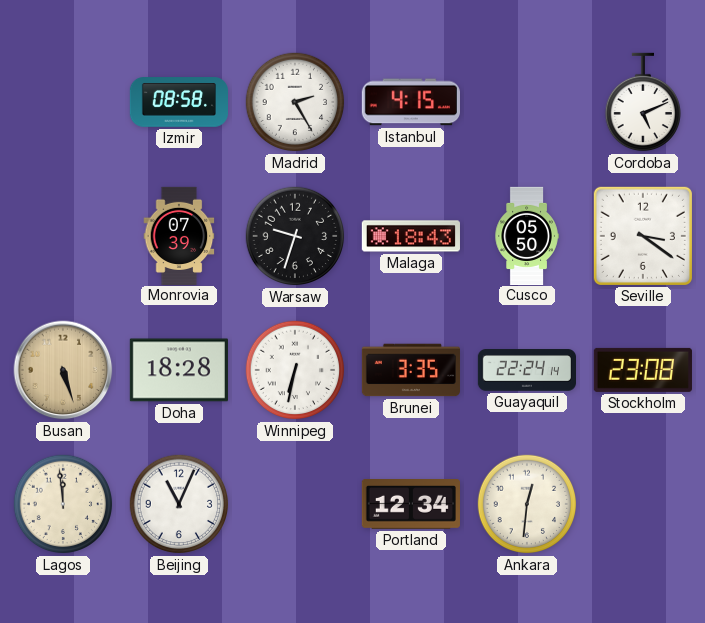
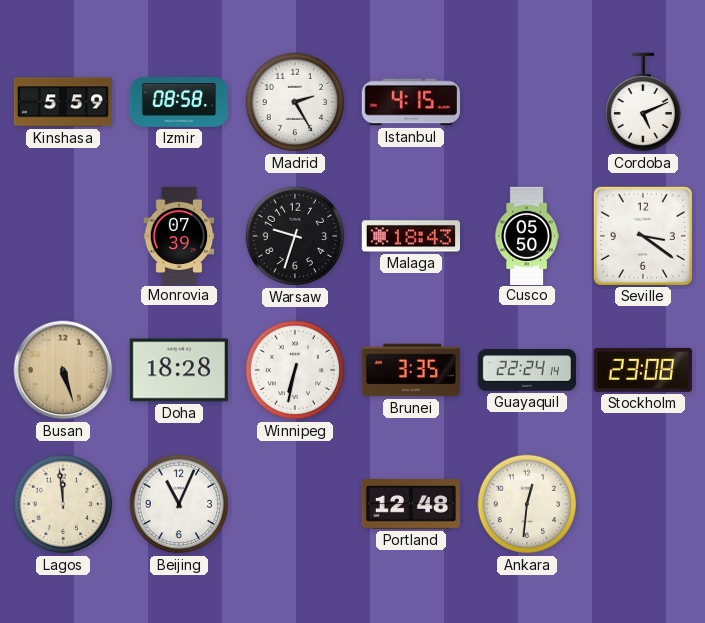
Kinshasa: none -> 5:59 (62, 102)
Portland: 12:34 -> 12:48 (411, 505)
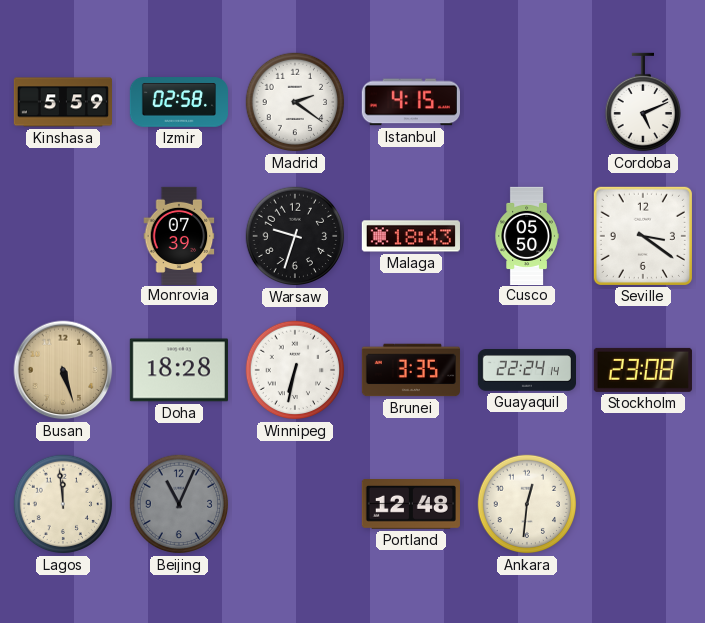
Izmir: 08:58 -> 02:58 (178, 102)
Madrid: 2:25 -> 2:21 (295, 102)
Beijing dial: white -> grey (179, 504)
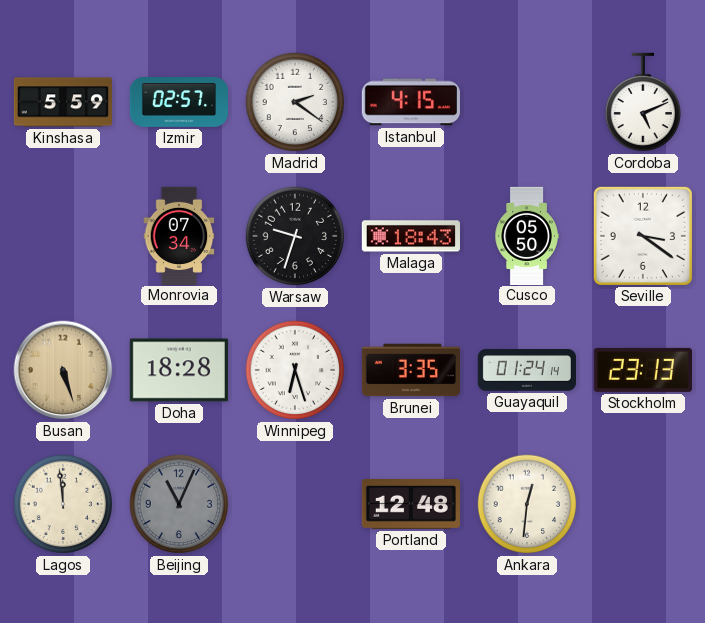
Izmir: 02:58 -> 02:57 (178, 102)
Monrovia: 07:39 -> 07:34 (179, 235)
Winnipeg: 6:32 -> 6:27 (295, 370)
Guayaquil: 22:24 -> 01:24 (526, 370)
Stockholm: 23:08 -> 23:13 (643, 370)
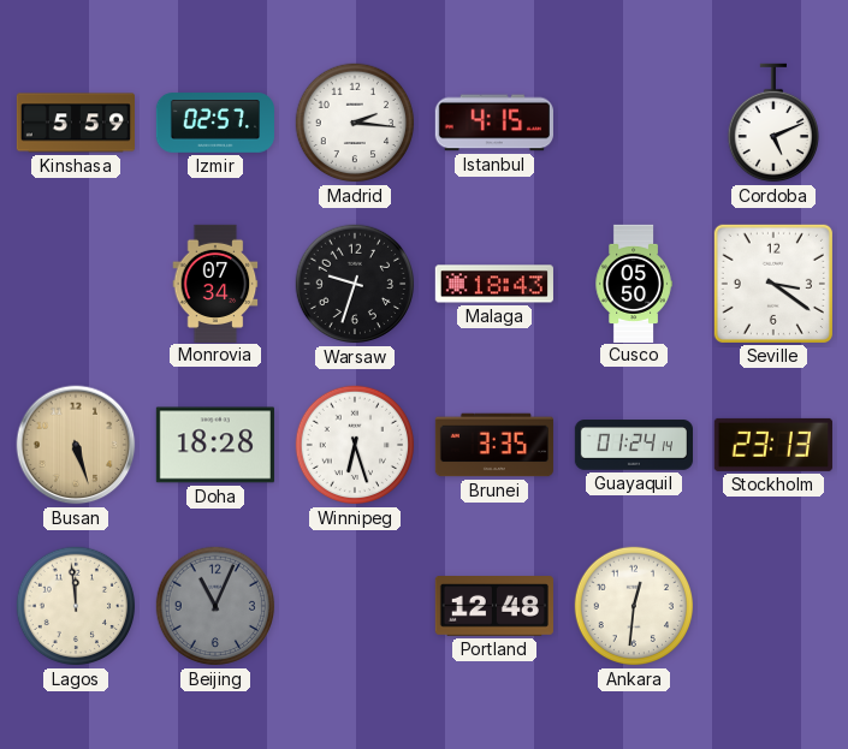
Madrid: 2:21 -> 2:16 (355, 123)
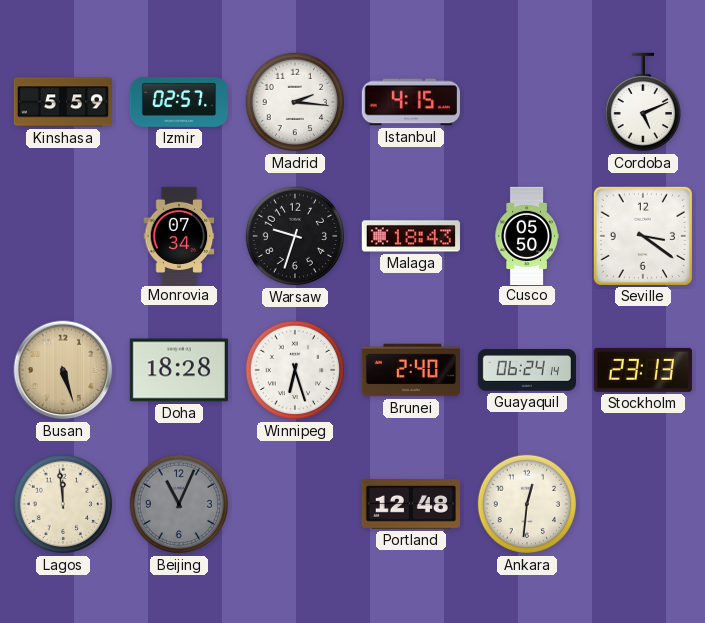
Brunei: 3:35 -> 2:40 (410, 370)
Guayaquil: 01:24 -> 06:24 (526, 370)
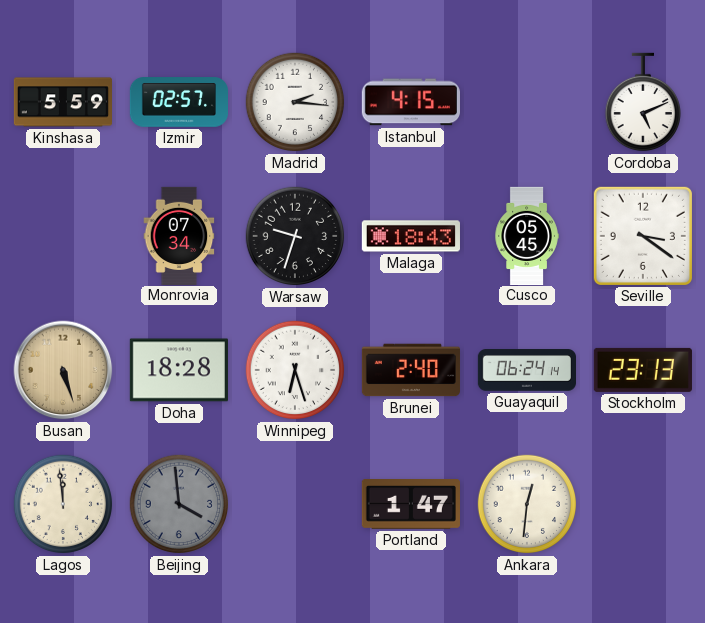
Cusco: 05:50 -> 05:45 (527, 235)
Beijing: 11:04 -> 3:59 (179, 504)
Portland: 12:48 -> 1:47 (411, 505)
